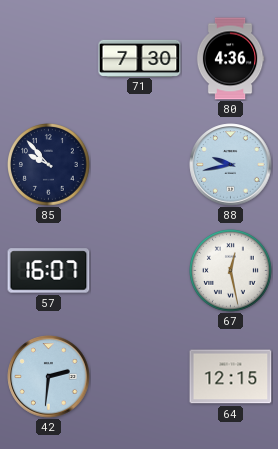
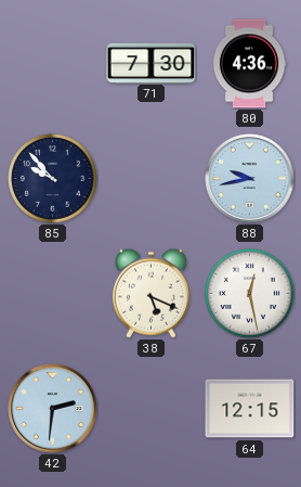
57: 16:07 -> none (49, 271)
38: none -> 5:19 (150, 293)
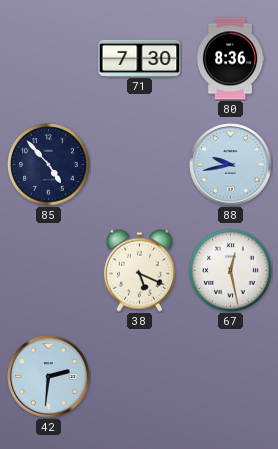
80: 4:36 -> 8:36 (230, 59)
85: 9:53 -> 4:53 (49, 165)
64: 12:15 -> none (250, 409)
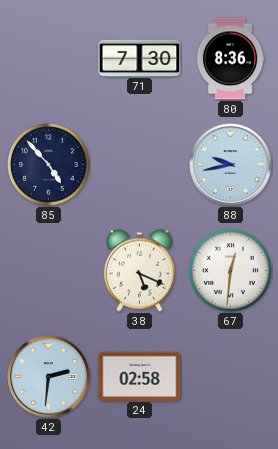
67: 12:28 -> 12:31 (231, 271)
24: none -> 02:58 (140, 376)
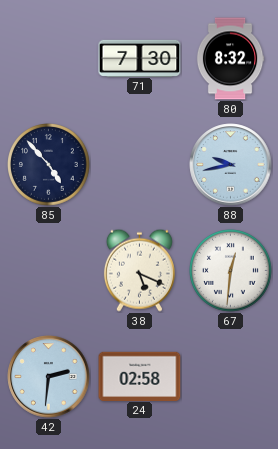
80: 8:36 -> 8:32 (230, 59)
